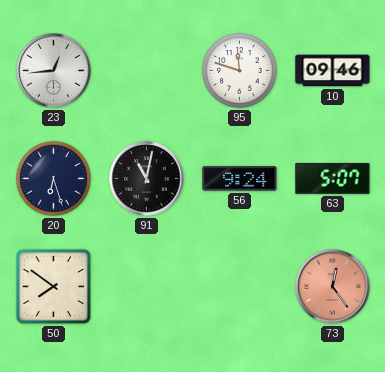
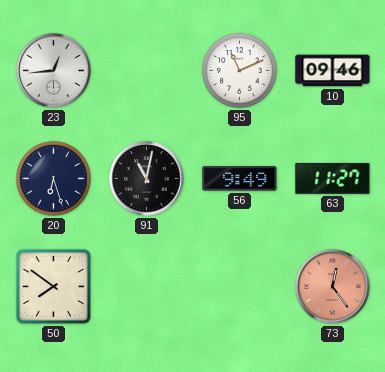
95: 11:48 -> 11:11 (240, 71)
56: 9:24 -> 9:49 (240, 179)
63: 5:07 -> 11:27 (333, 179)
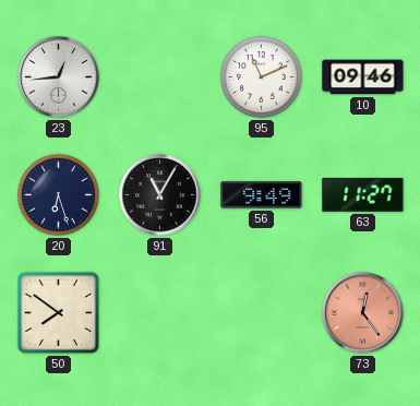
91: 11:02 -> 11:05 (160, 195)
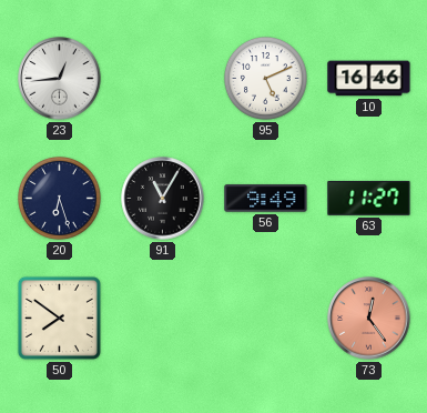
95: 11:11 -> 5:11 (266, 79)
10: 09:46 -> 16:46 (369, 79)
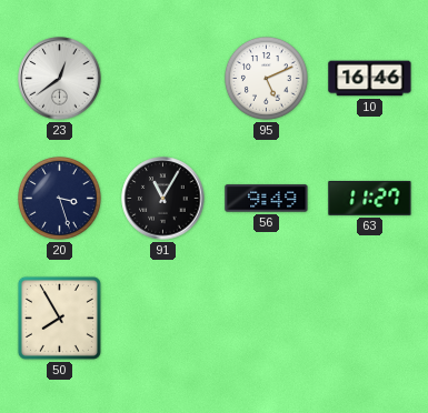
23: 12:44 -> 12:39 (60, 79)
20: 6:27 -> 3:27 (60, 199)
50: 7:51 -> 7:55 (59, 318)
73: 12:24 -> none (369, 319)
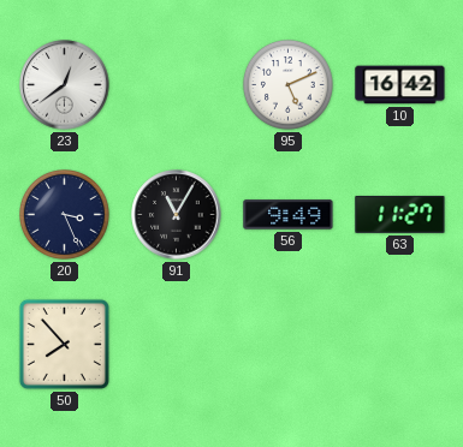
10: 16:46 -> 16:42 (400, 85)
20: 3:27 -> 3:26 (65, 215)
50: 7:55 -> 7:53 (64, 344)
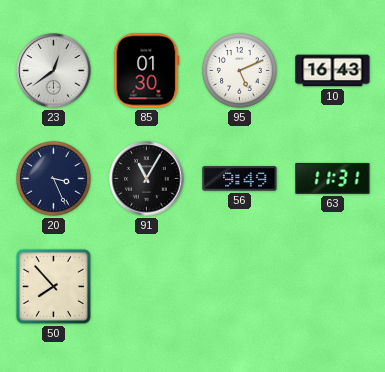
85: none -> 01:30 (147, 71)
10: 16:42 -> 16:43 (333, 71)
63: 11:27 -> 11:31 (333, 179)
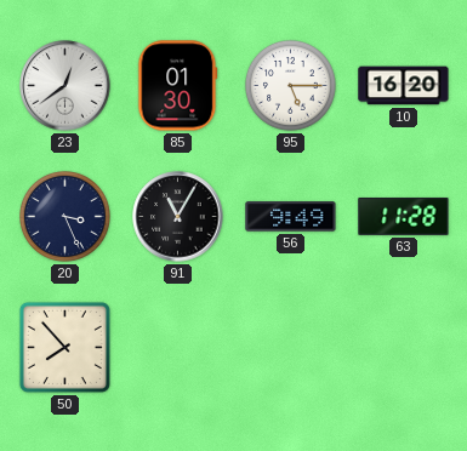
95: 5:11 -> 5:15 (291, 86)
10: 16:43 -> 16:20 (404, 86)
63: 11:31 -> 11:28 (404, 217)
